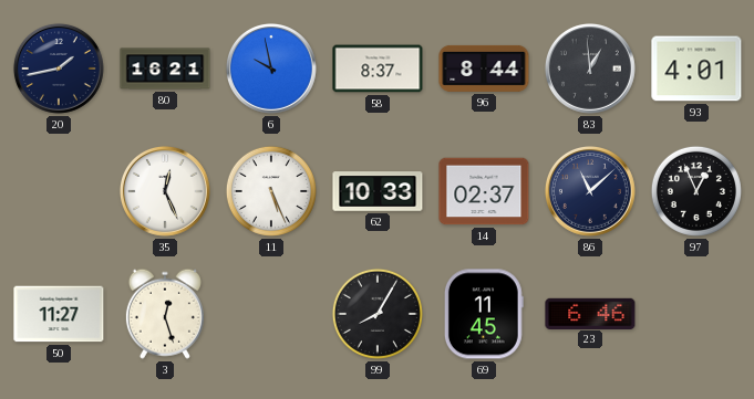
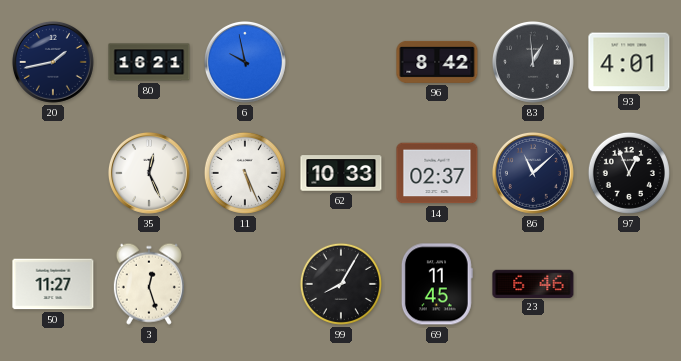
58: 8:37 -> none (378, 69)
96: 8:44 -> 8:42 (437, 62)
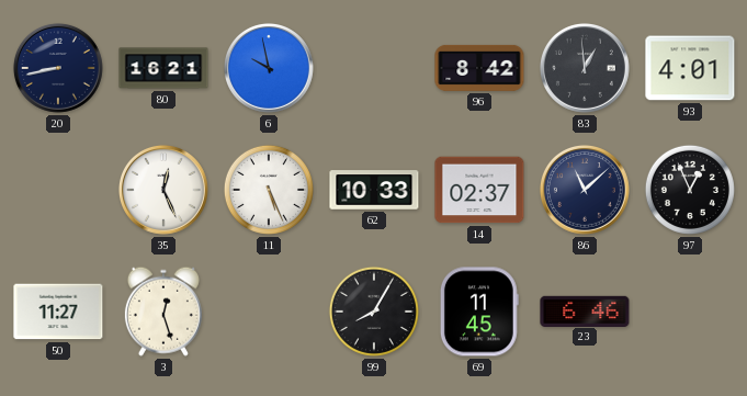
20: 1:43 -> 8:43 (58, 68)
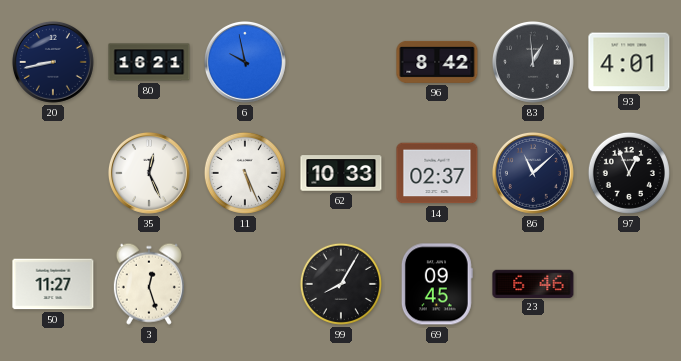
69: 11:45 -> 09:45 (437, 284)
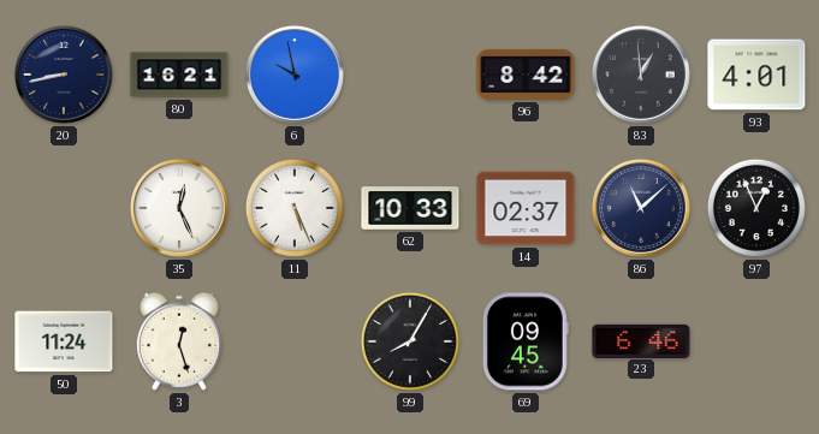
50: 11:27 -> 11:24 (64, 341)
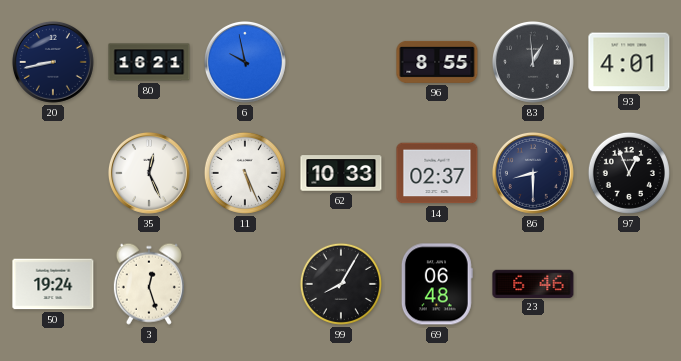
96: 8:42 -> 8:55 (437, 62)
86: 11:08 -> 8:30 (533, 173)
50: 11:24 -> 19:24 (53, 284)
69: 09:45 -> 06:48 (437, 284)
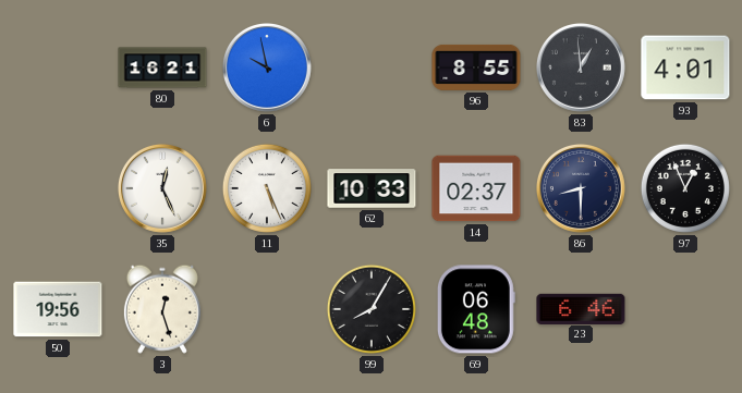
20: 8:43 -> none (53, 62)
50: 19:24 -> 19:56 (58, 309)
